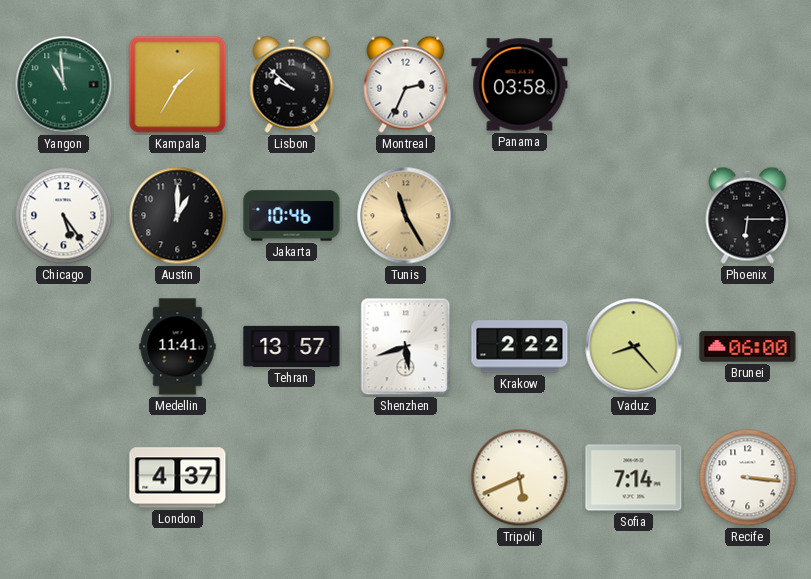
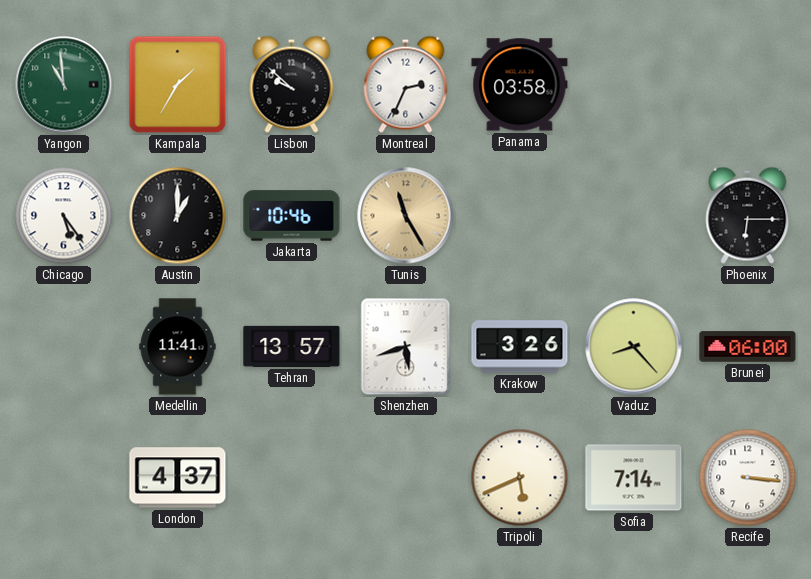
Krakow: 2:22 -> 3:26 (520, 347)
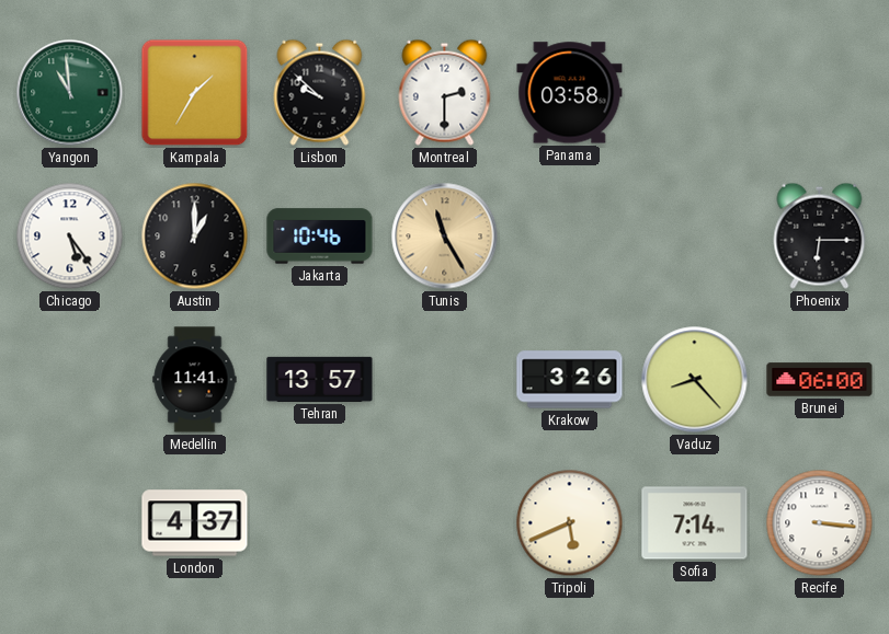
Montreal: 2:34 -> 2:30 (445, 92)
Shenzhen: 5:42 -> none (406, 347)
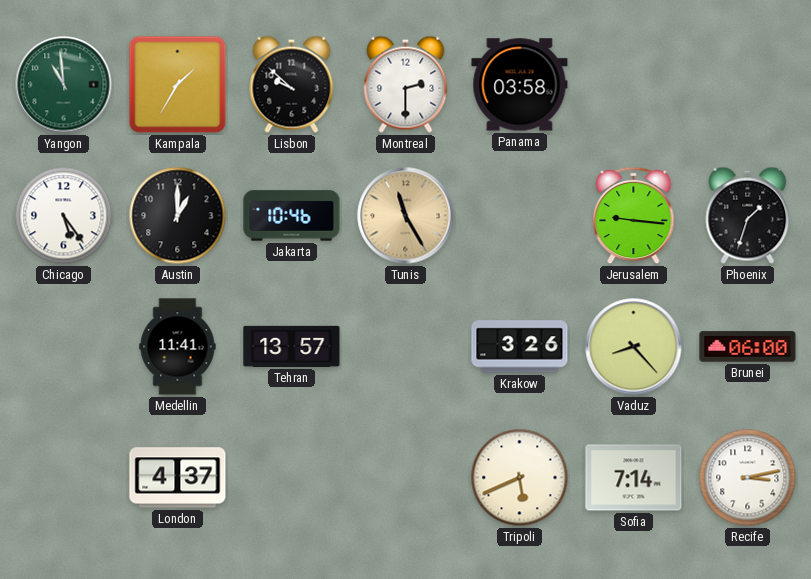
Jerusalem: none -> 9:16 (634, 216)
Phoenix: 6:15 -> 1:33 (748, 215)
Recife: 3:16 -> 3:13 (748, 478)
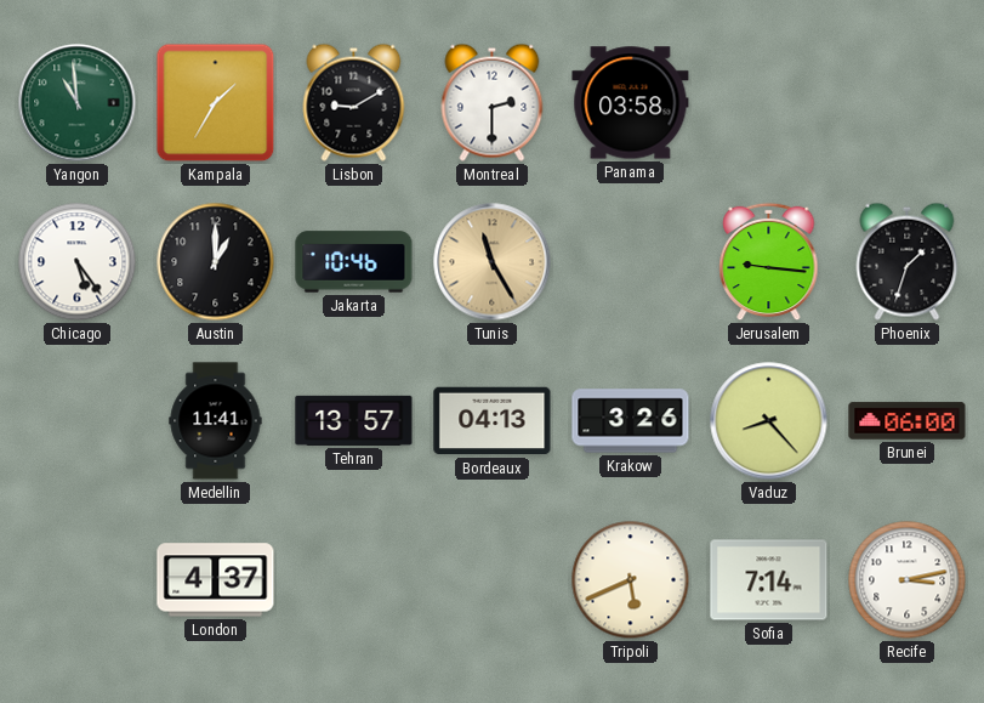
Lisbon: 9:52 -> 9:10 (354, 102)
Bordeaux: none -> 04:13 (493, 421)
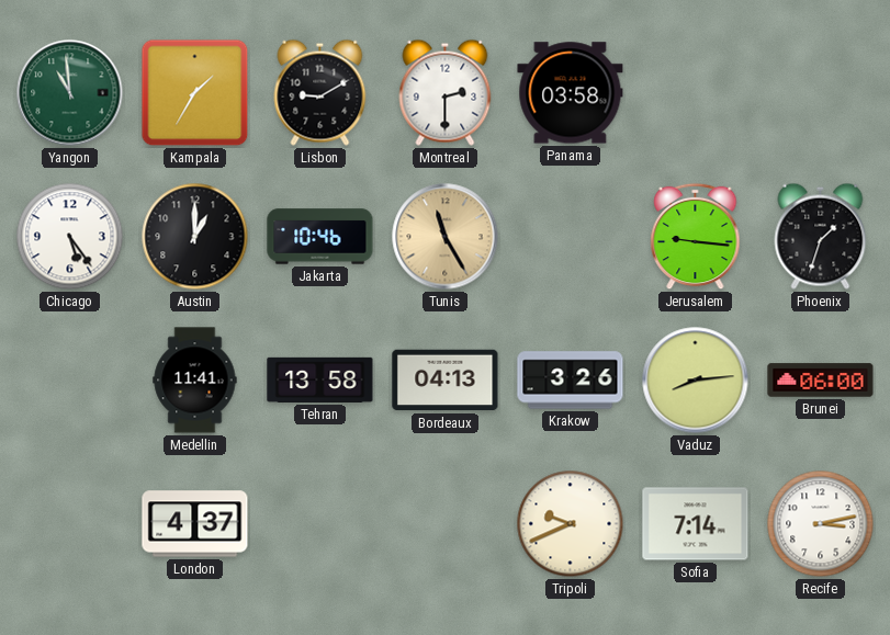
Tehran: 13:57 -> 13:58 (320, 379)
Vaduz: 8:23 -> 8:14 (696, 381)
Tripoli: 5:41 -> 9:41 (571, 524)
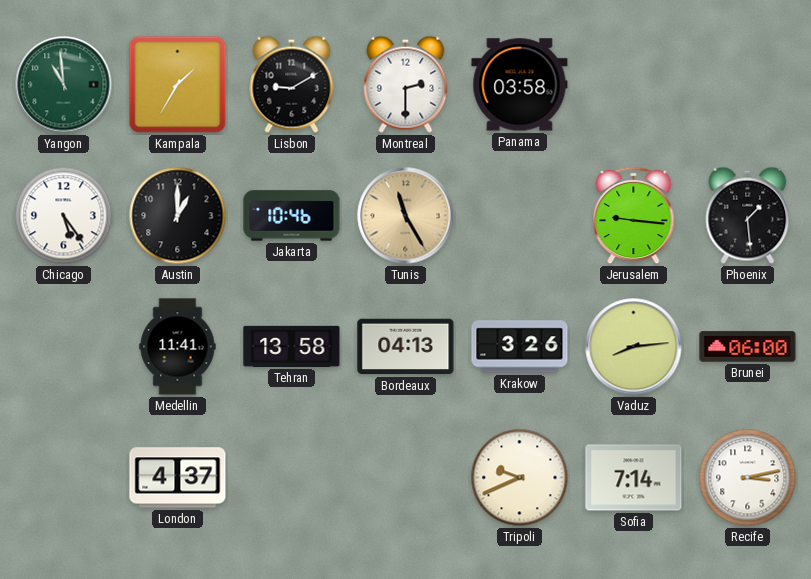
Phoenix: 1:33 -> 1:29 (748, 215)
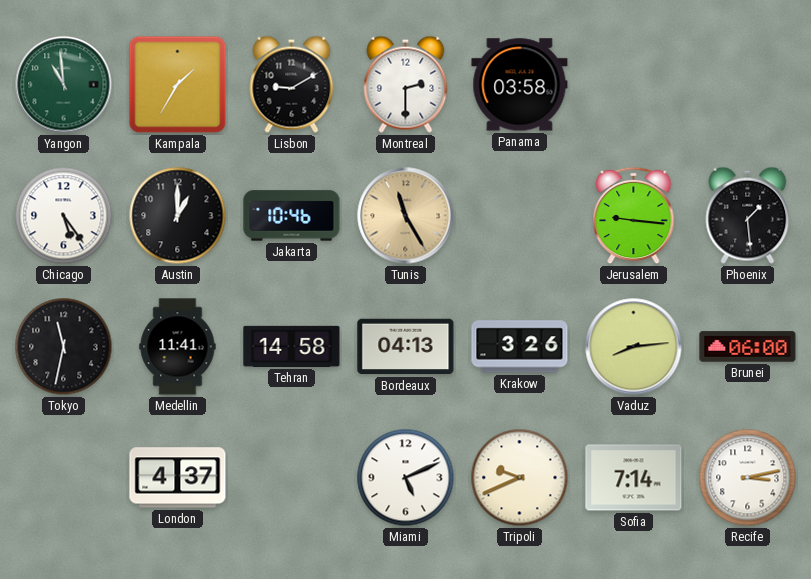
Tokyo: none -> 11:32 (64, 347)
Tehran: 13:58 -> 14:58 (292, 346)
Miami: none -> 5:11 (406, 478)
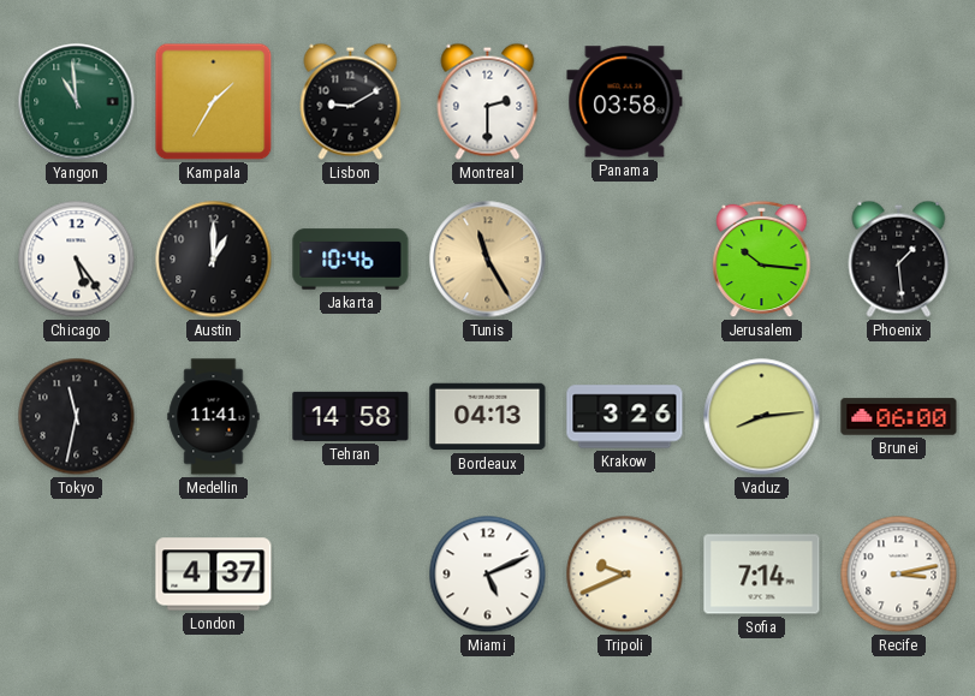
Jerusalem: 9:16 -> 10:16 (762, 260)
